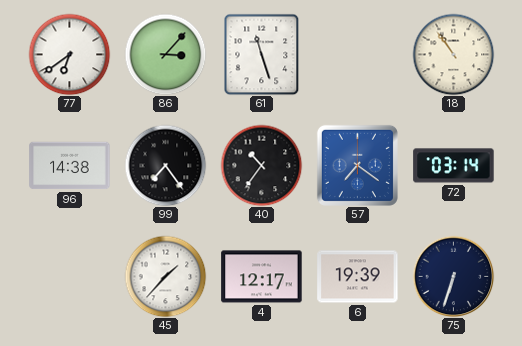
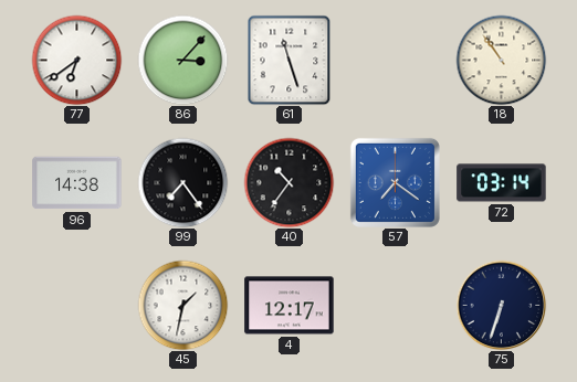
45: 1:37 -> 1:32 (182, 305)
6: 19:39 -> none (358, 277)
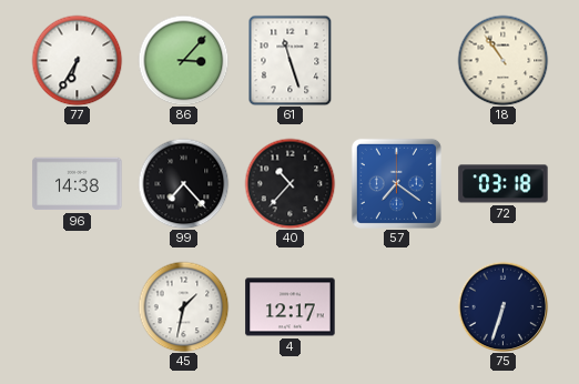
77: 6:39 -> 6:35 (77, 60)
99: 7:24 -> 7:23 (183, 183)
40: 10:36 -> 10:37 (289, 183)
72: 03:14 -> 03:18 (504, 184)
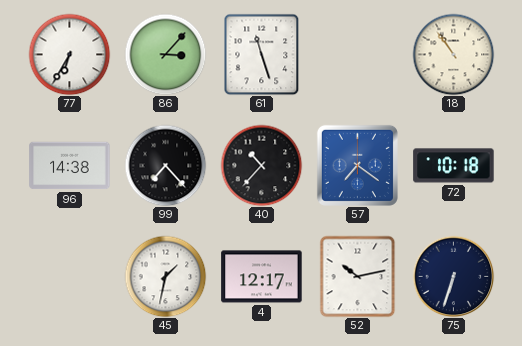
72: 03:18 -> 10:18 (454, 166)
52: none -> 10:13 (358, 276)
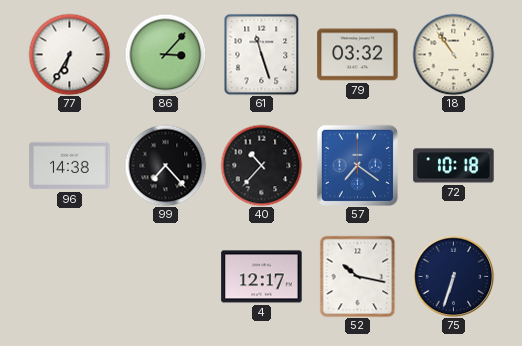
79: none -> 03:32 (358, 55)
45: 1:32 -> none (165, 276)
52: 10:13 -> 10:17 (358, 276)
